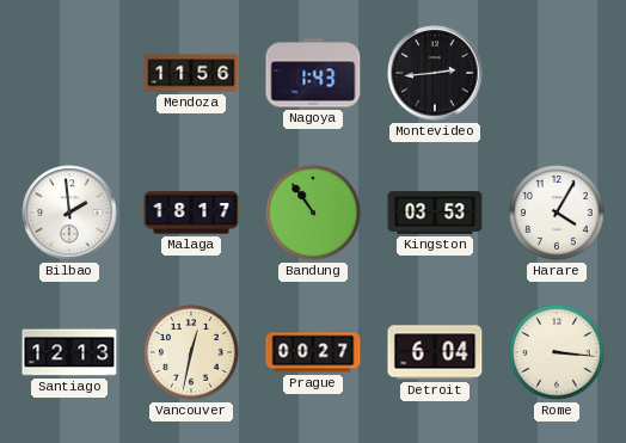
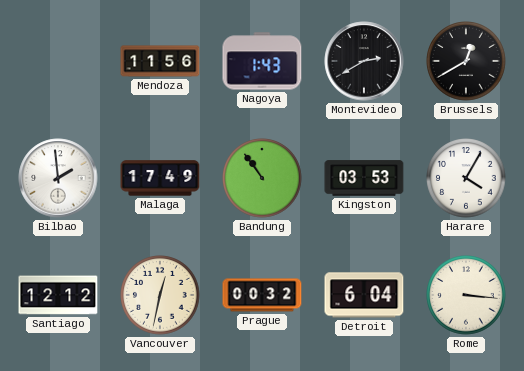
Montevideo: 2:44 -> 2:40 (364, 61)
Brussels: none -> 12:40 (466, 61)
Malaga: 18:17 -> 17:49 (160, 178)
Santiago: 12:13 -> 12:12 (58, 295)
Prague: 00:27 -> 00:32 (262, 295)
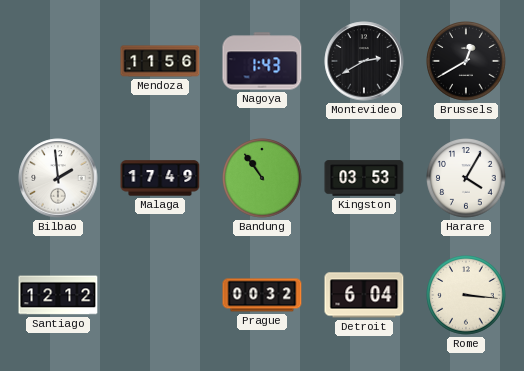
Vancouver: 12:32 -> none (160, 295)
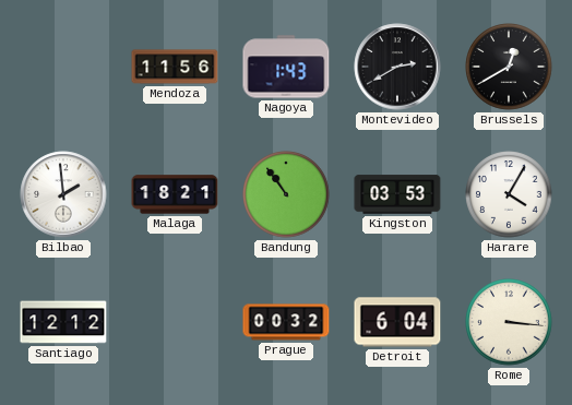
Malaga: 17:49 -> 18:21 (175, 194)
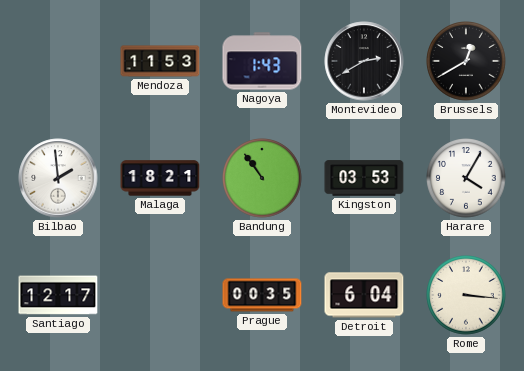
Mendoza: 11:56 -> 11:53 (160, 61)
Santiago: 12:12 -> 12:17 (58, 295)
Prague: 00:32 -> 00:35 (262, 295)
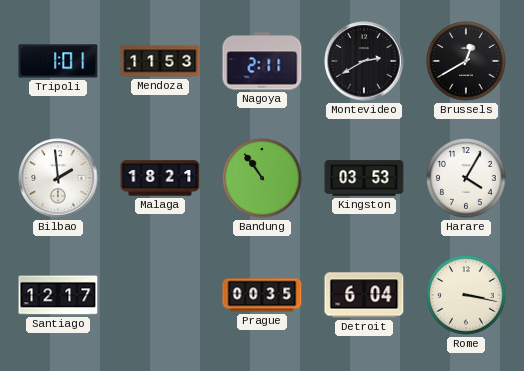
Tripoli: none -> 1:01 (58, 61)
Nagoya: 1:43 -> 2:11 (262, 61)
Rome: 3:16 -> 3:17 (466, 295)
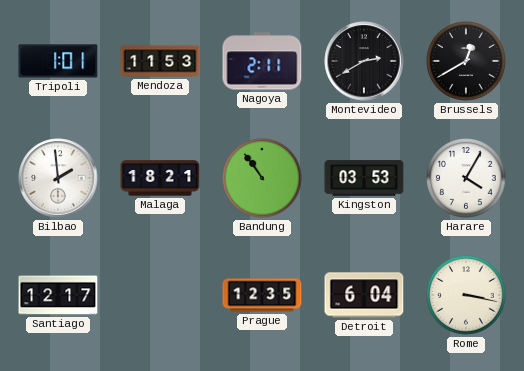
Prague: 00:35 -> 12:35 (262, 295)
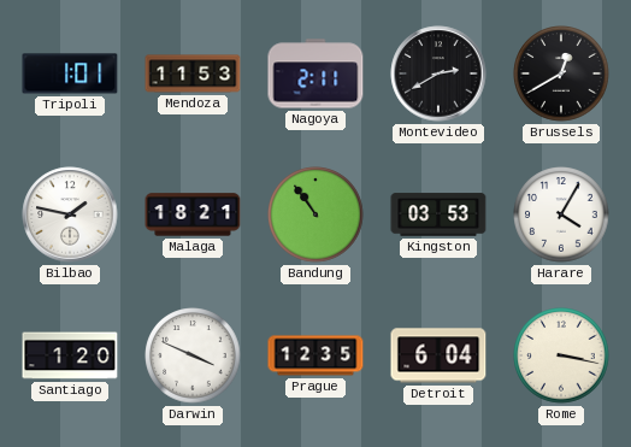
Bilbao: 1:59 -> 1:47 (70, 214)
Santiago: 12:17 -> 1:20 (70, 355)
Darwin: none -> 3:49 (193, 355)
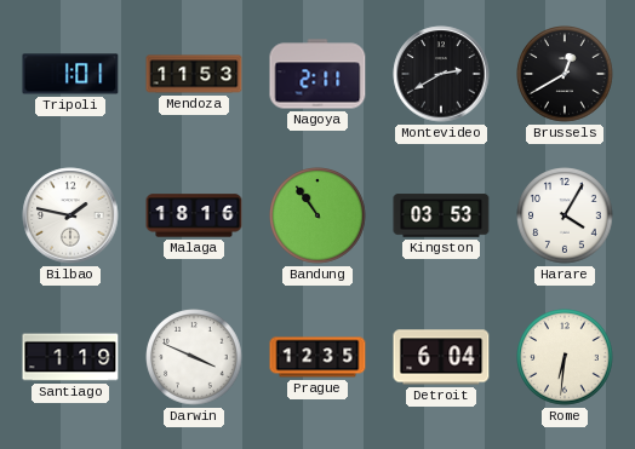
Malaga: 18:21 -> 18:16 (194, 215)
Santiago: 1:20 -> 1:19 (70, 357)
Rome: 3:17 -> 6:31 (565, 357)
